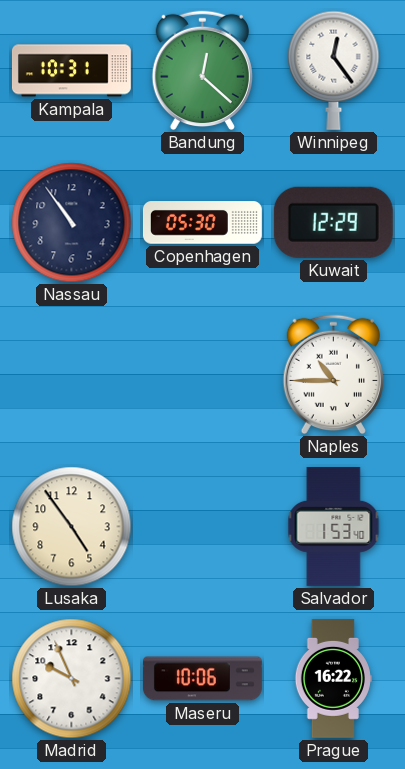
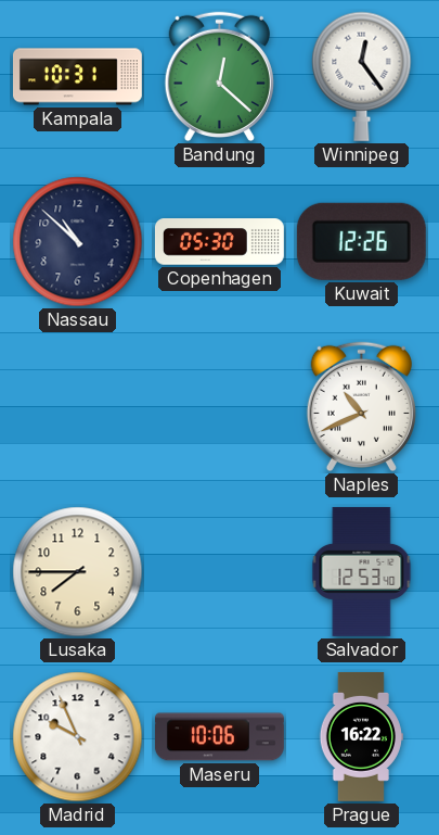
Nassau: 10:54 -> 10:52 (78, 242)
Kuwait: 12:29 -> 12:26 (361, 241)
Naples: 10:45 -> 10:41 (361, 407)
Lusaka: 4:54 -> 7:45 (78, 572)
Salvador: 1:53 -> 12:53 (362, 571)
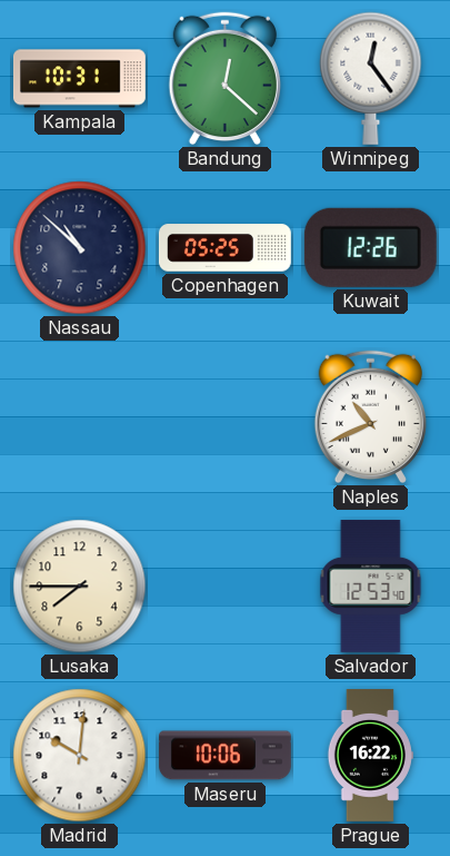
Copenhagen: 05:30 -> 05:25 (224, 248)
Madrid: 9:56 -> 10:01 (80, 756)
